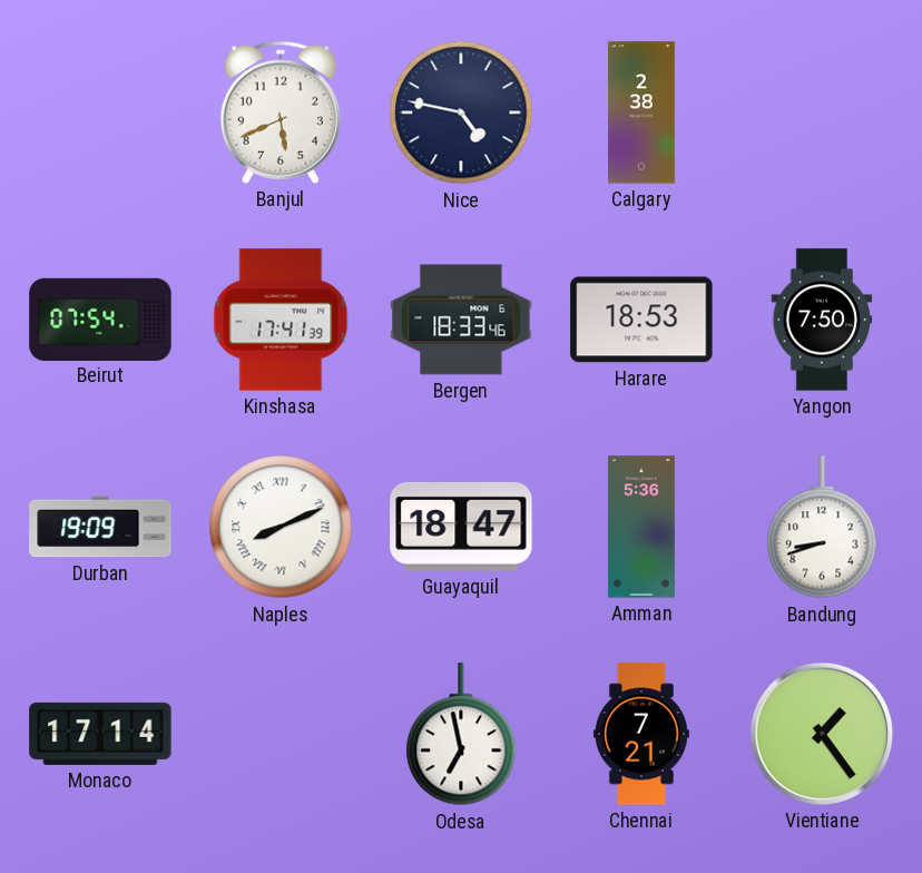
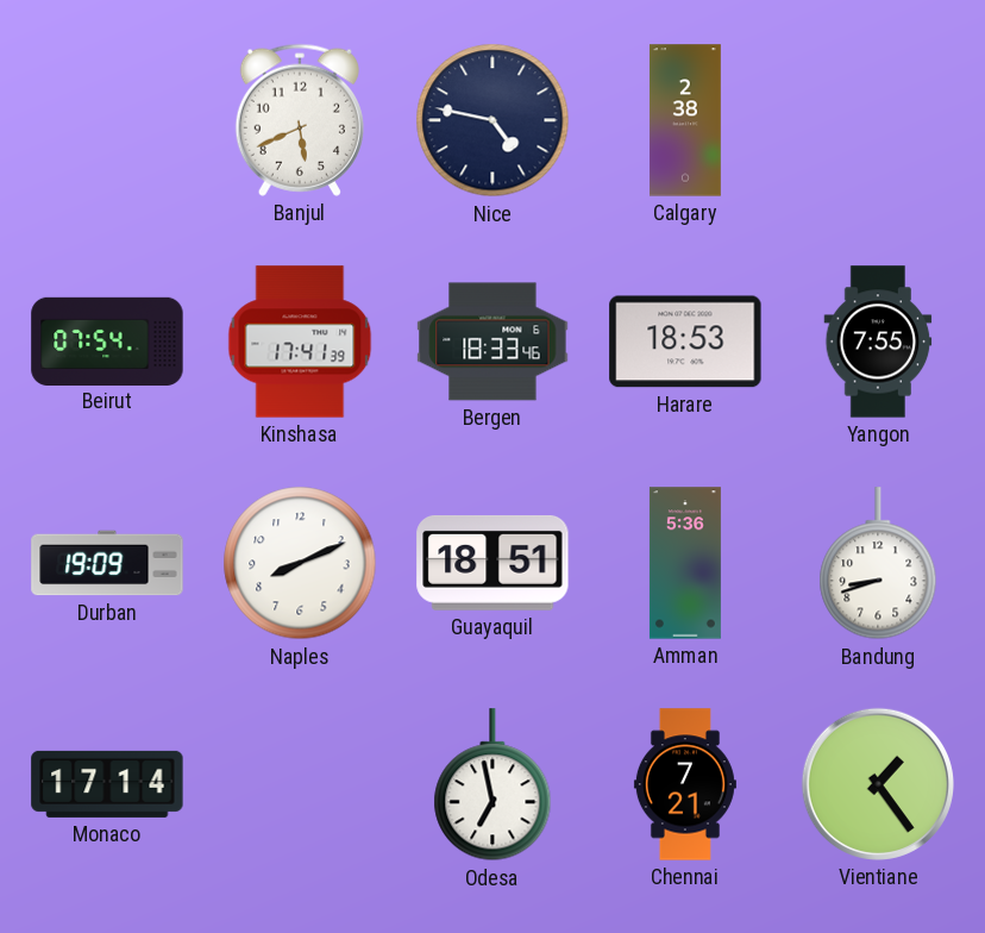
Yangon: 7:50 -> 7:55 (878, 342)
Naples numerals: Roman -> Arabic (300, 563)
Guayaquil: 18:47 -> 18:51 (492, 563)
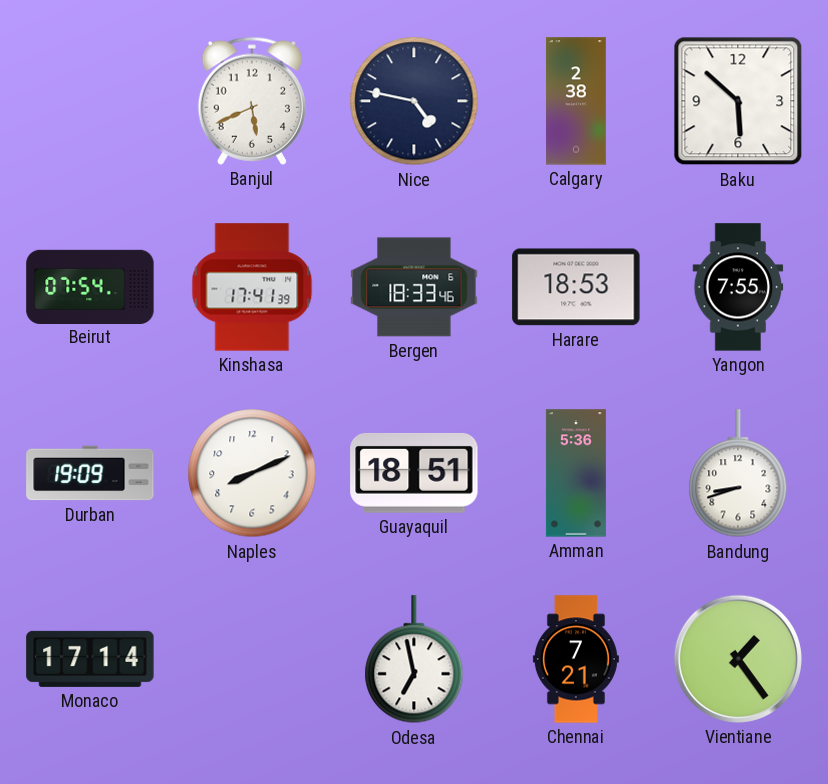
Baku: none -> 5:52 (738, 101)
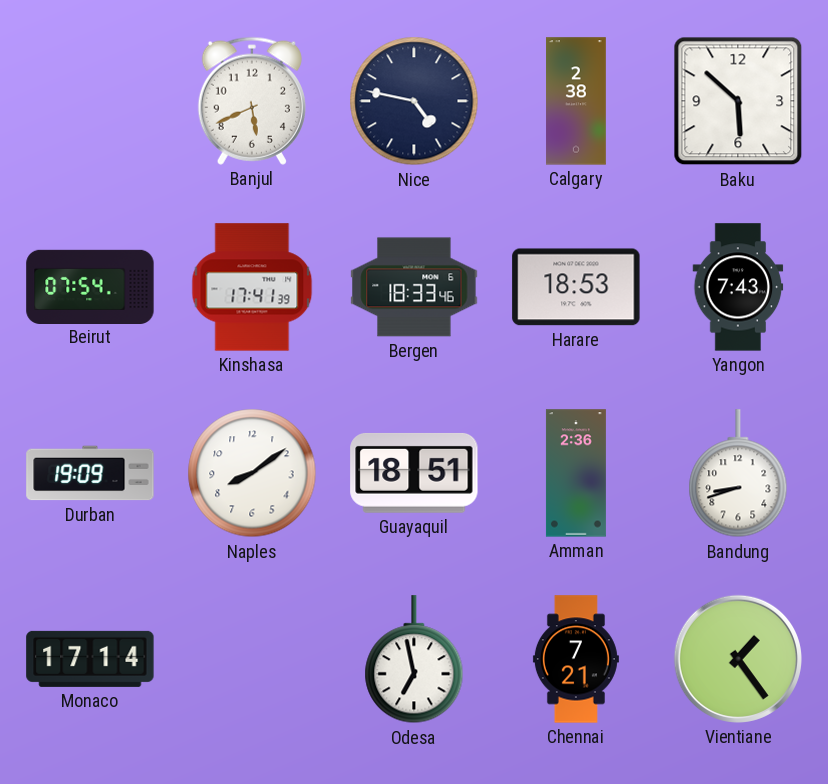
Yangon: 7:55 -> 7:43 (738, 287)
Naples: 8:11 -> 8:09 (252, 473)
Amman: 5:36 -> 2:36 (576, 473)
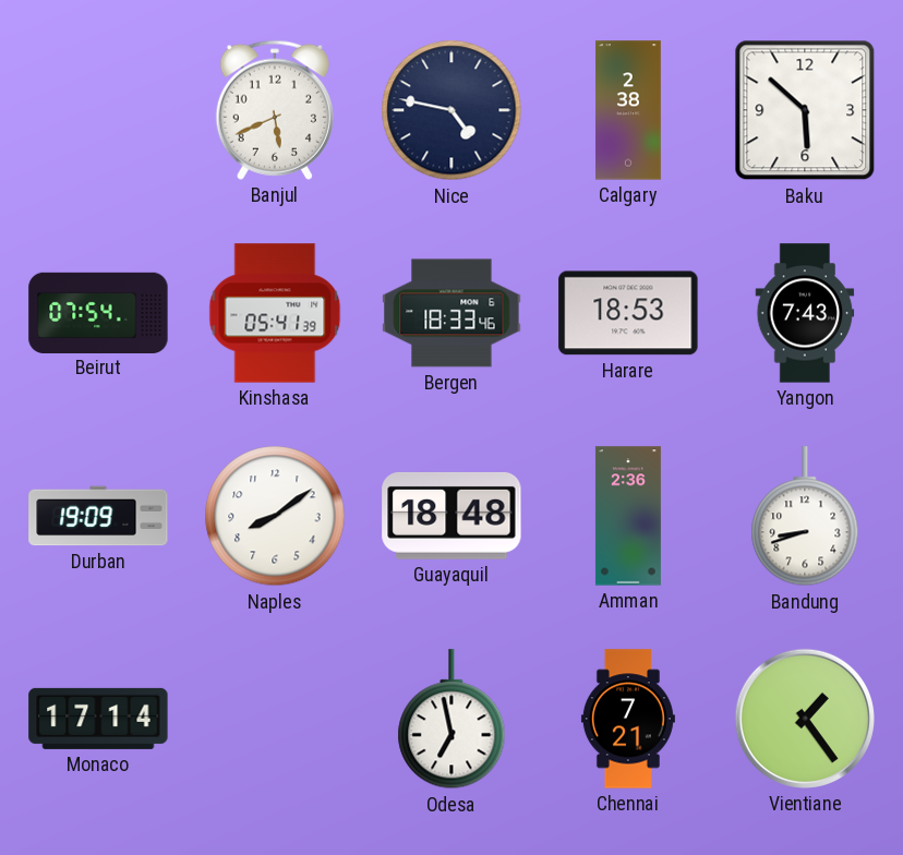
Kinshasa: 17:41 -> 05:41 (275, 313)
Guayaquil: 18:51 -> 18:48 (451, 516)
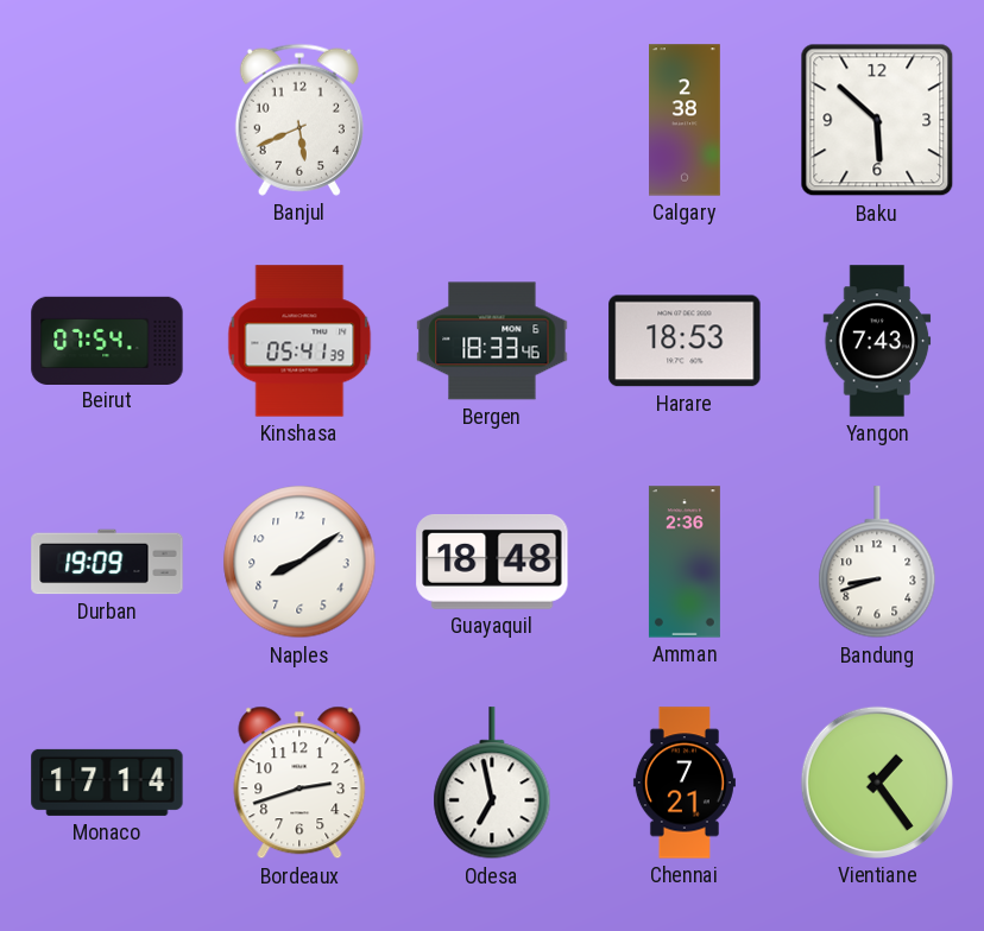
Nice: 4:47 -> none (451, 110)
Bordeaux: none -> 2:42 (299, 783)
